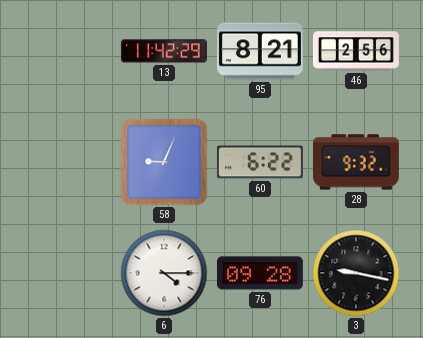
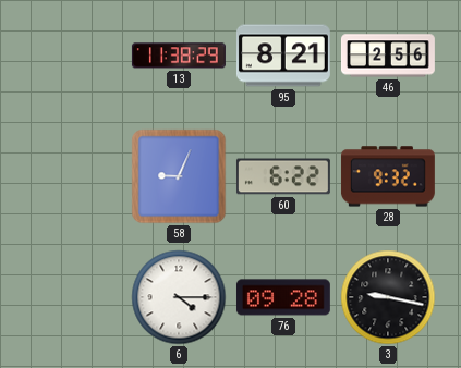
13: 11:42 -> 11:38 (179, 56)
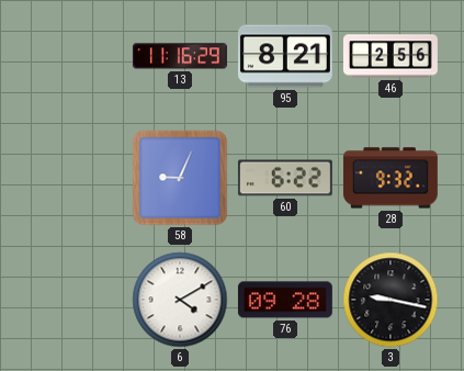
13: 11:38 -> 11:16 (180, 56)
6: 4:15 -> 4:10 (180, 300)
